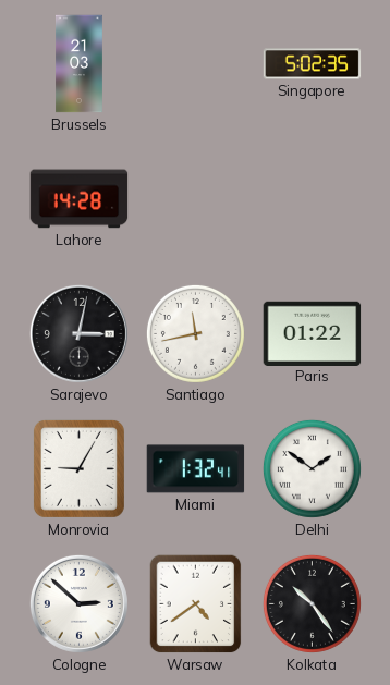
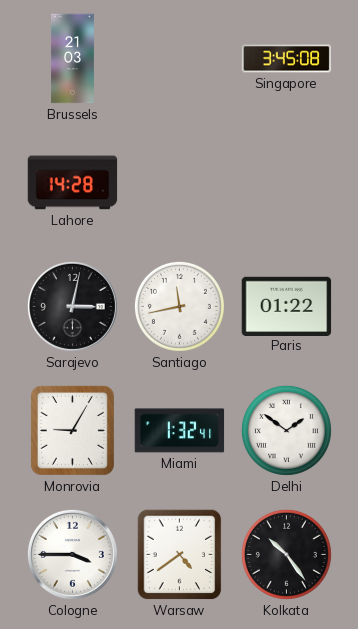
Singapore: 5:02 -> 3:45 (287, 59)
Cologne: 2:52 -> 3:45 (72, 554)
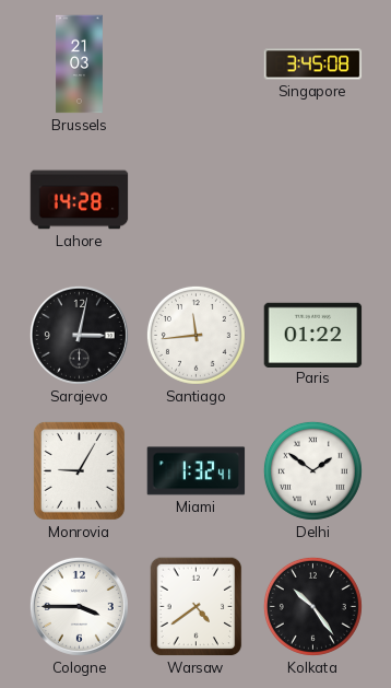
Santiago: 11:43 -> 11:44 (195, 335)
